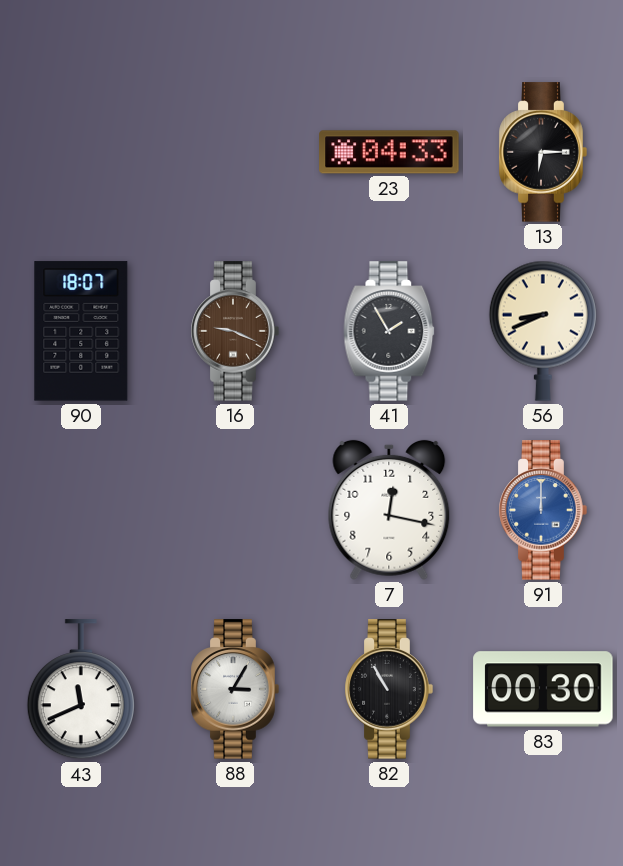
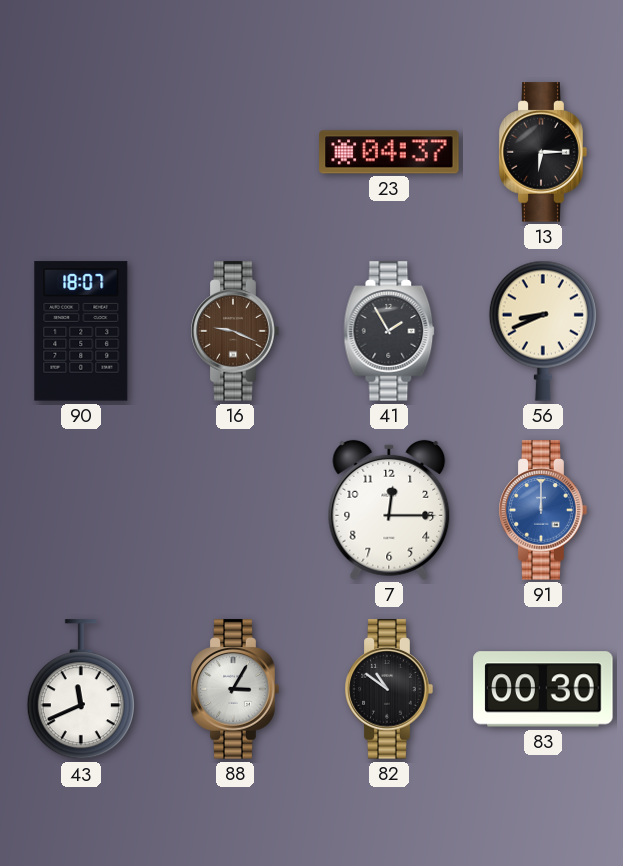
23: 04:33 -> 04:37 (389, 152)
7: 12:17 -> 12:15 (389, 510)
82: 10:55 -> 10:51 (389, 689)
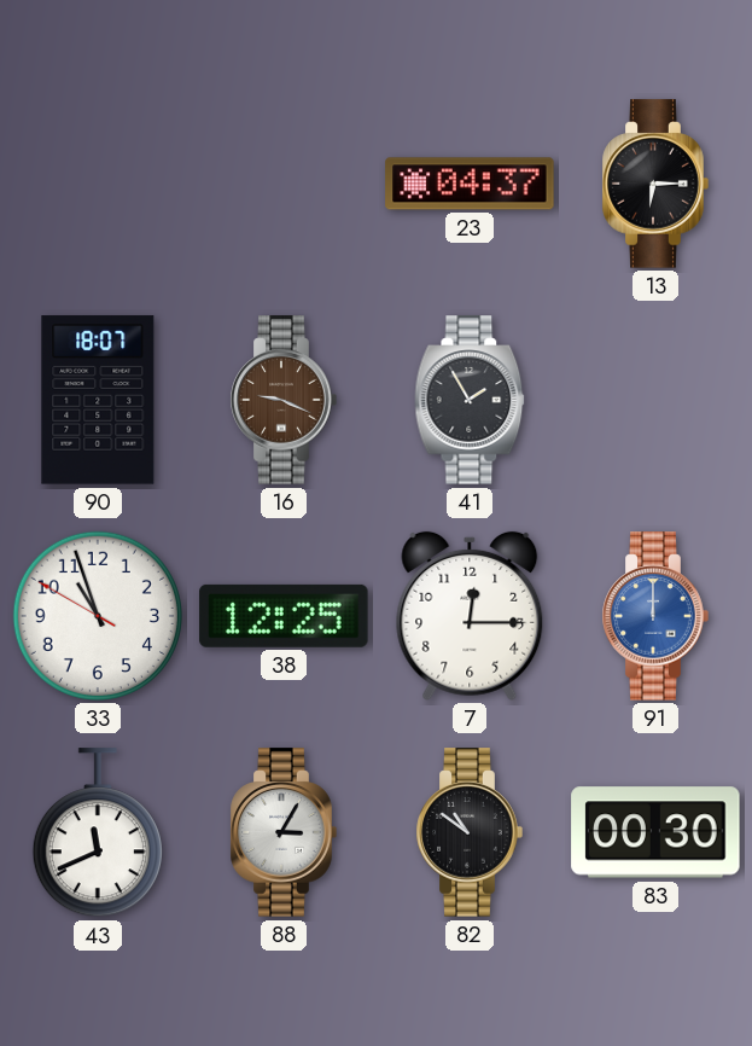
56: 8:41 -> none (543, 331)
33: none -> 10:56 (98, 616)
38: none -> 12:25 (284, 616)
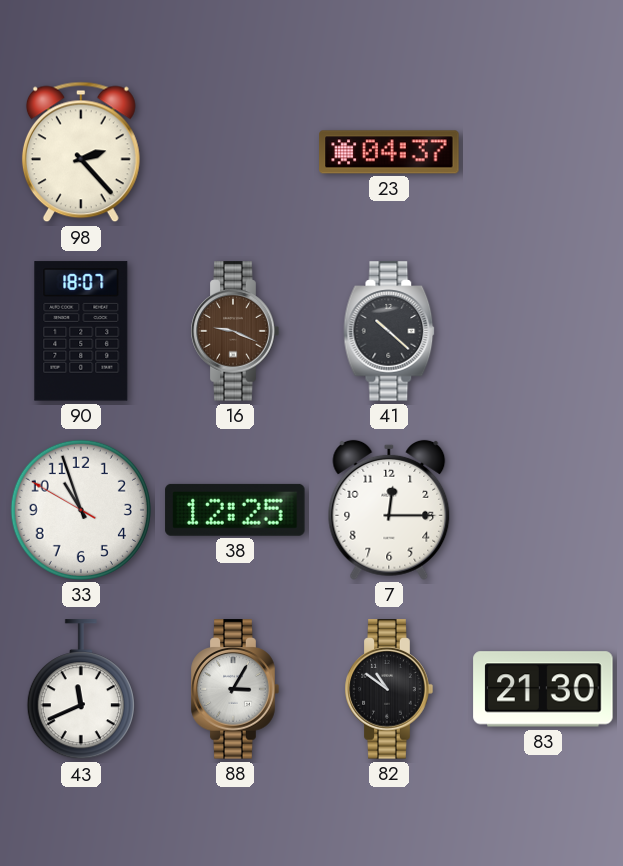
98: none -> 2:23 (81, 152)
13: 6:15 -> none (655, 184)
41: 1:55 -> 10:22 (389, 331)
91: 12:00 -> none (655, 616)
83: 00:30 -> 21:30 (543, 689)
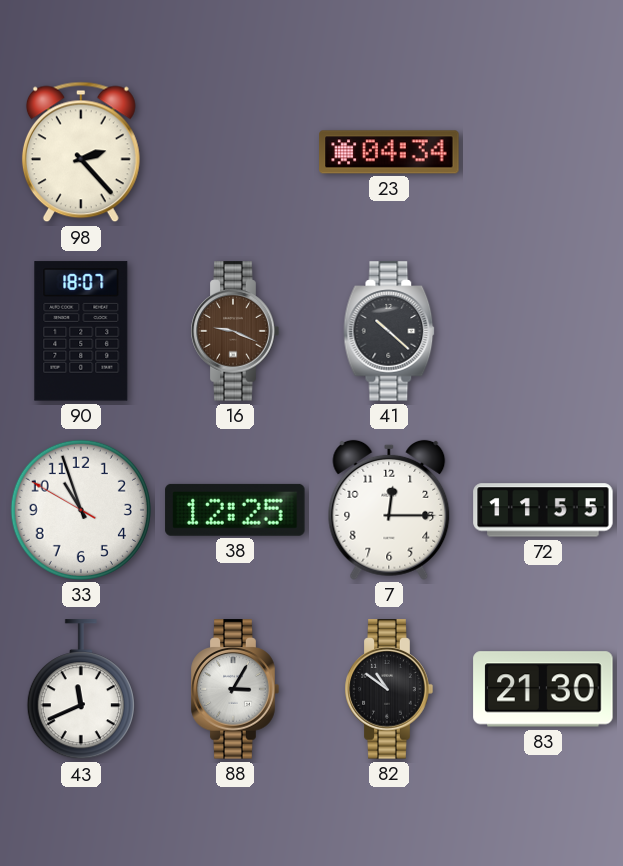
23: 04:37 -> 04:34 (389, 152)
72: none -> 11:55 (543, 510)
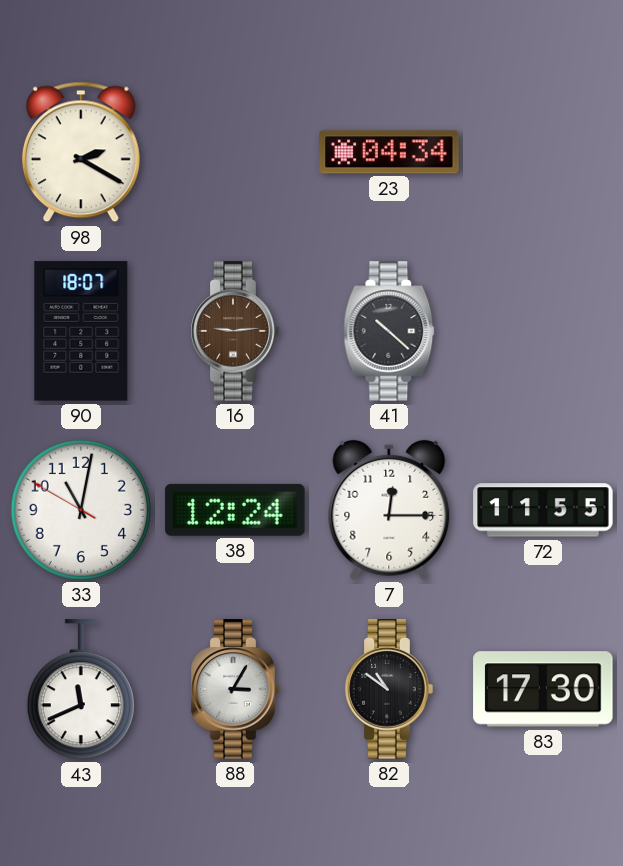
98: 2:23 -> 2:20 (81, 152)
16: 9:19 -> 9:14 (235, 331)
33: 10:56 -> 11:01 (81, 510)
38: 12:25 -> 12:24 (235, 510)
83: 21:30 -> 17:30 (543, 689)
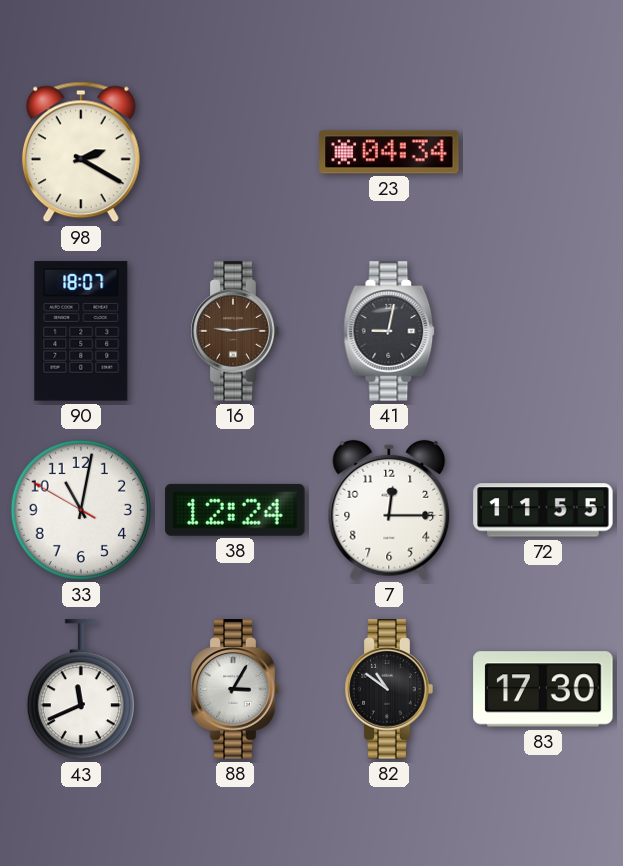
41: 10:22 -> 9:02 (389, 331)
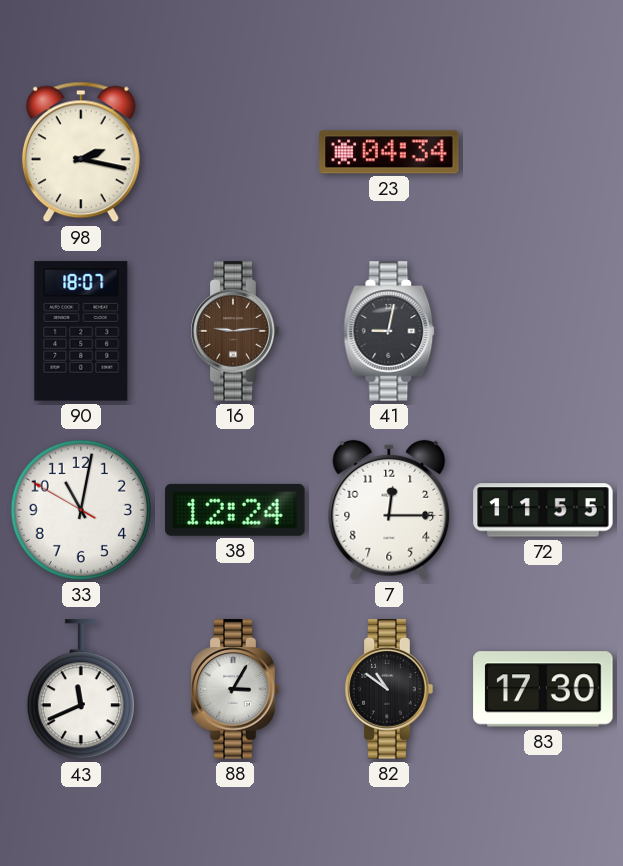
98: 2:20 -> 2:17 (81, 152)
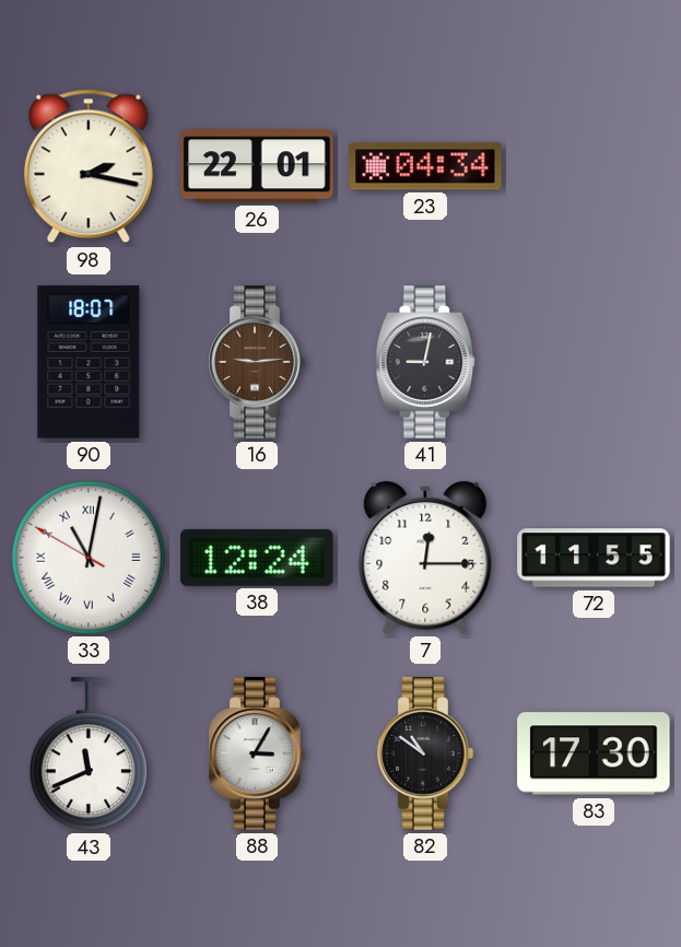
26: none -> 22:01 (257, 166)
33 numerals: Arabic -> Roman (89, 558)
